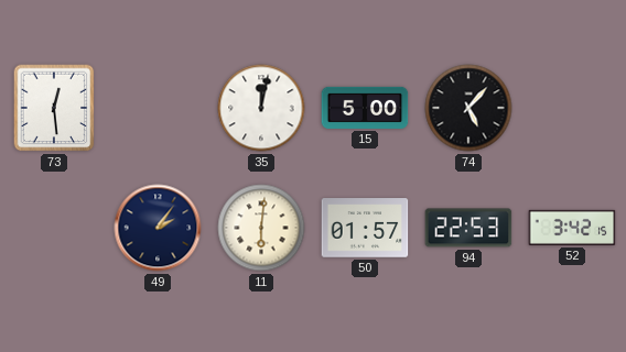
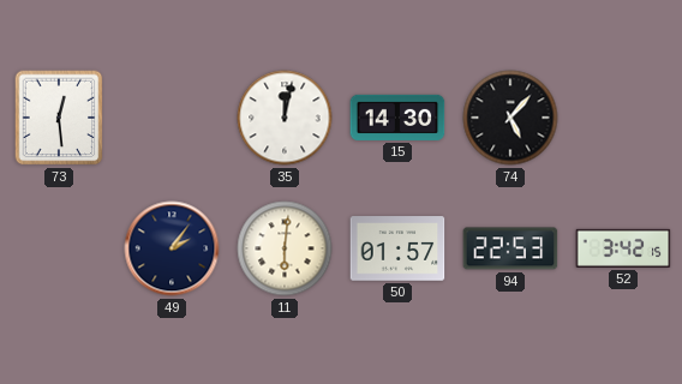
15: 5:00 -> 14:30 (397, 118)
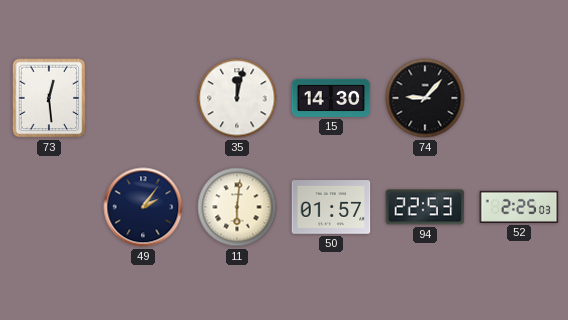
74: 5:07 -> 9:07 (425, 98)
52: 3:42 -> 2:25 (519, 207)
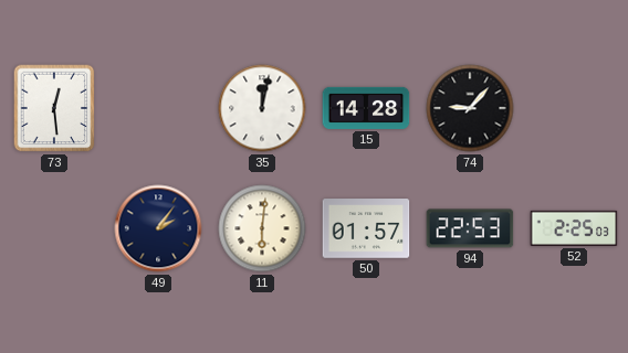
15: 14:30 -> 14:28 (366, 108)
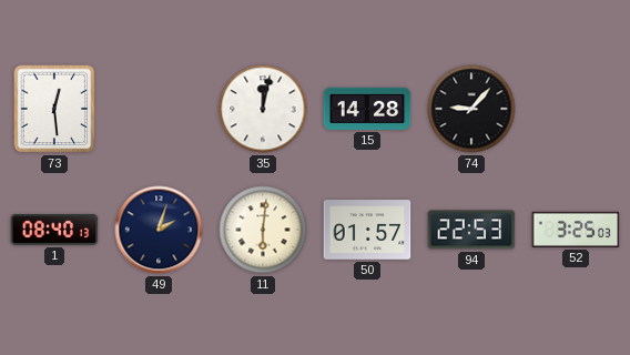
1: none -> 08:40 (54, 230)
49: 2:06 -> 2:03 (159, 230)
52: 2:25 -> 3:25 (576, 230)
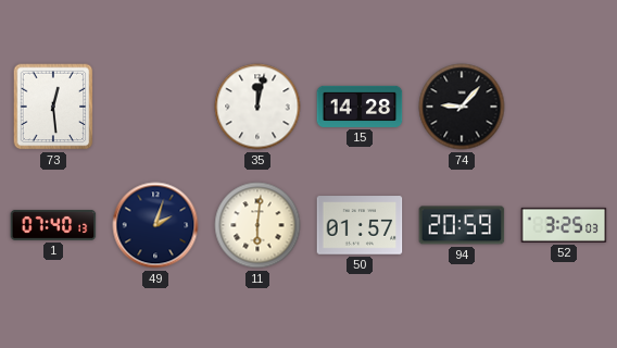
1: 08:40 -> 07:40 (53, 225)
94: 22:53 -> 20:59 (462, 225)
